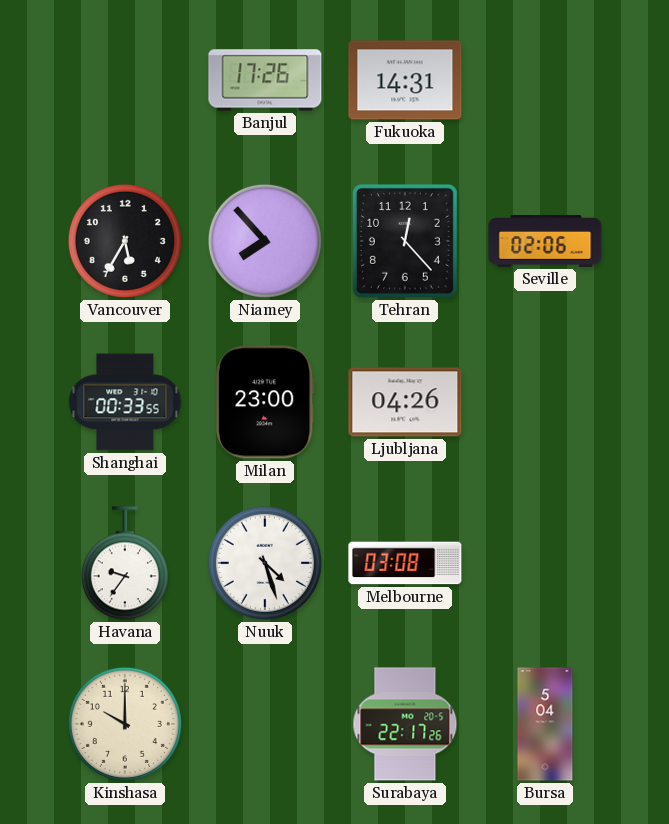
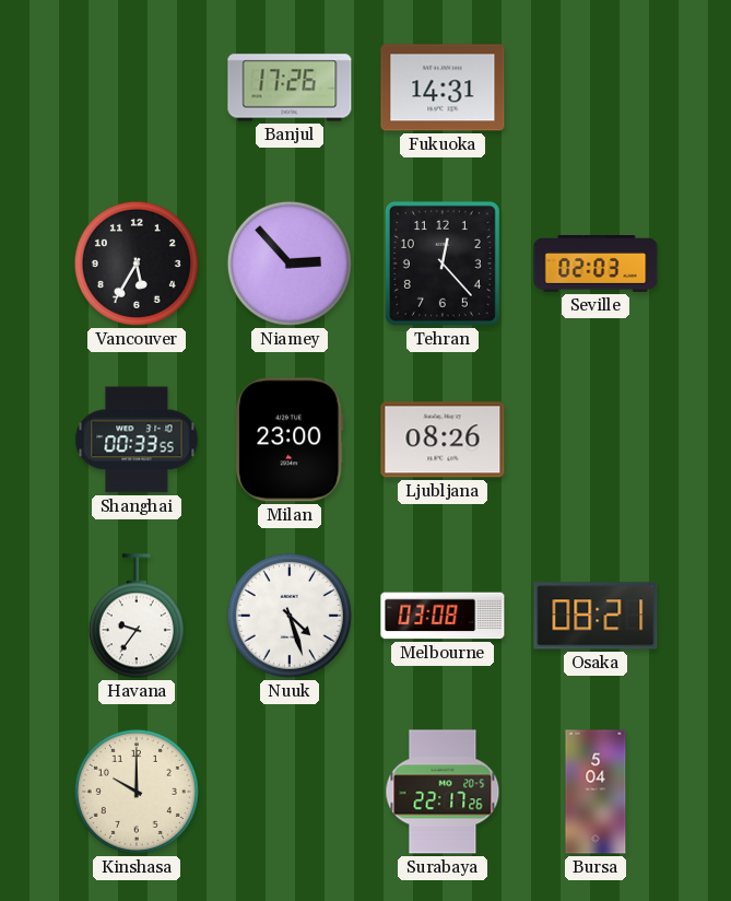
Niamey: 7:53 -> 2:53 (290, 264)
Seville: 02:06 -> 02:03 (596, 265)
Ljubljana: 04:26 -> 08:26 (443, 440)
Osaka: none -> 08:21 (596, 616)
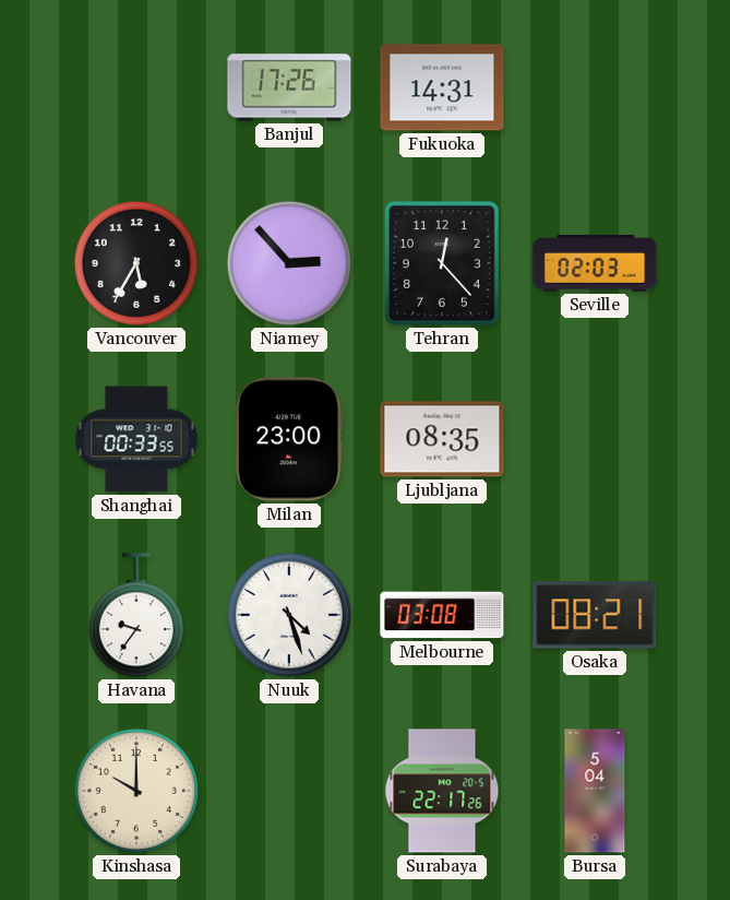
Ljubljana: 08:26 -> 08:35 (442, 439)
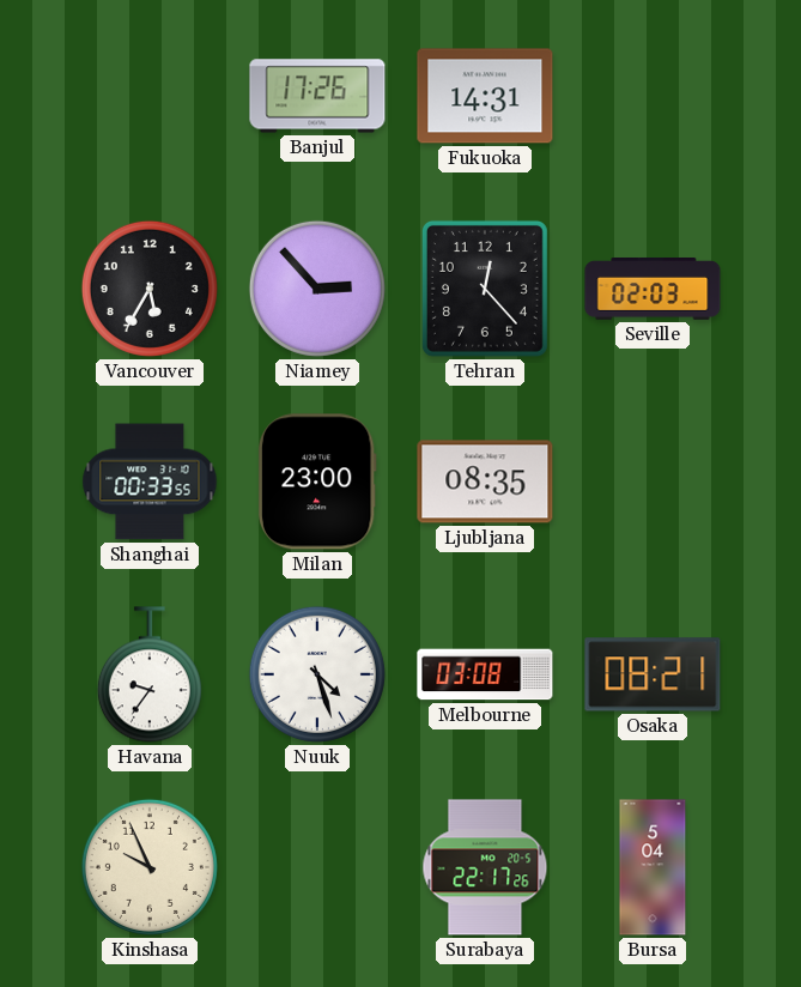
Kinshasa: 10:00 -> 9:56 (150, 867)
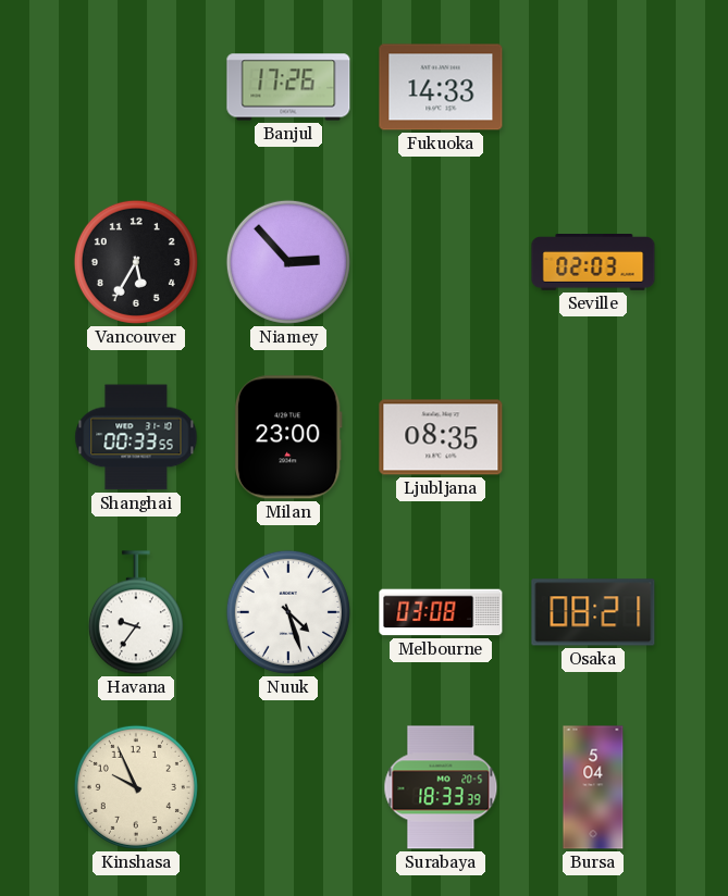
Fukuoka: 14:31 -> 14:33 (441, 87)
Tehran: 12:23 -> none (485, 289)
Surabaya: 22:17 -> 18:33 (441, 787)
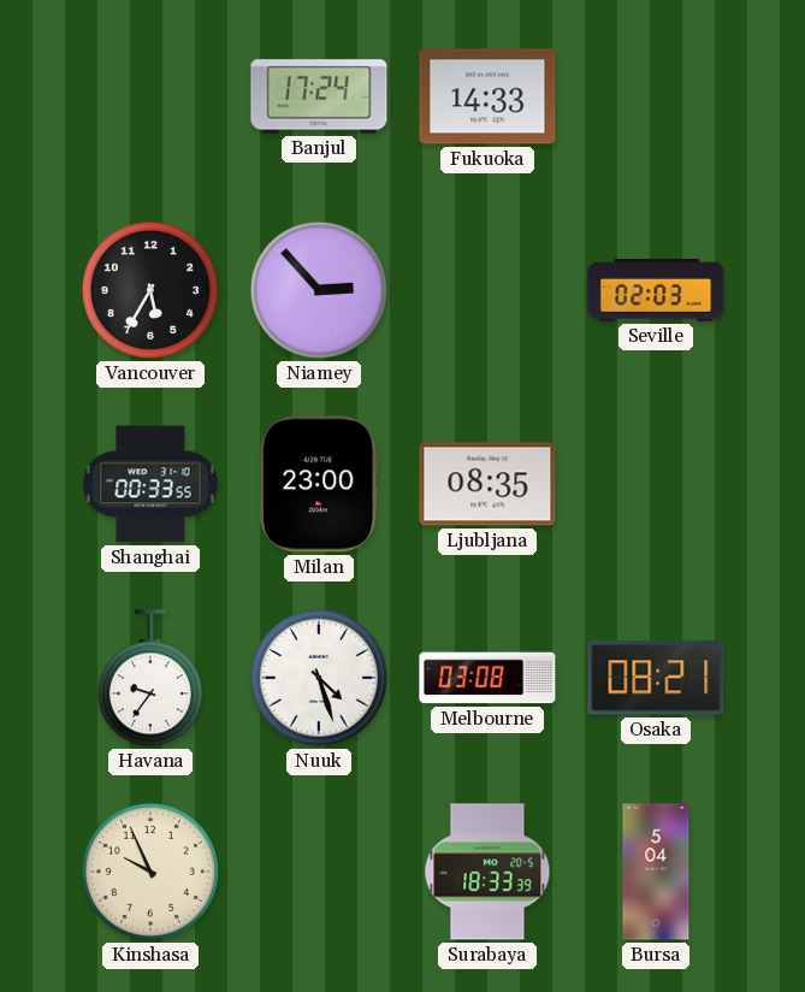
Banjul: 17:26 -> 17:24 (319, 96)
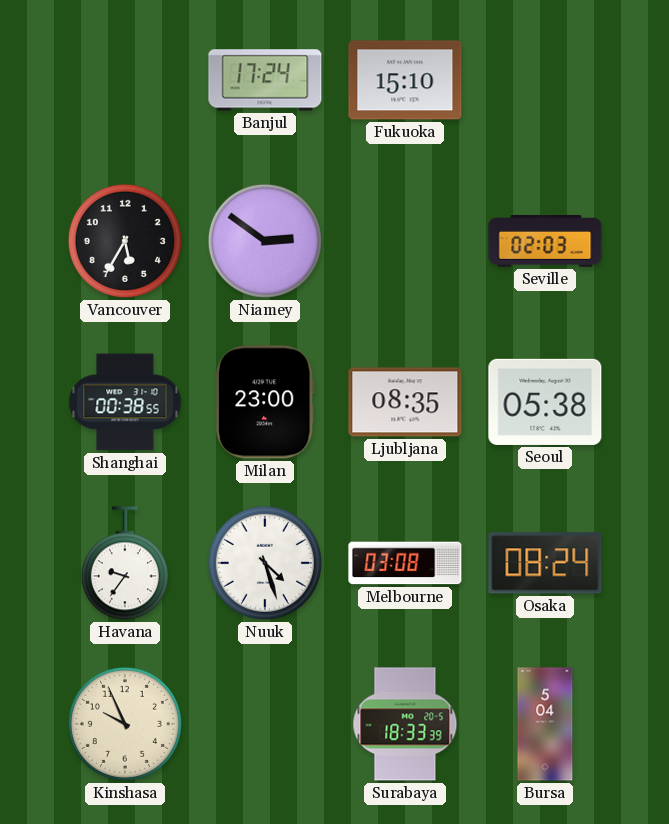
Fukuoka: 14:33 -> 15:10 (405, 80)
Niamey: 2:53 -> 2:51 (265, 241)
Shanghai: 00:33 -> 00:38 (125, 402)
Seoul: none -> 05:38 (545, 402)
Osaka: 08:21 -> 08:24 (545, 563)
